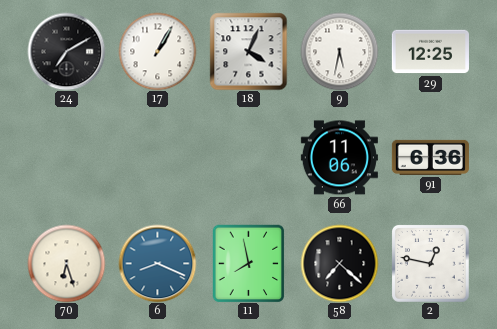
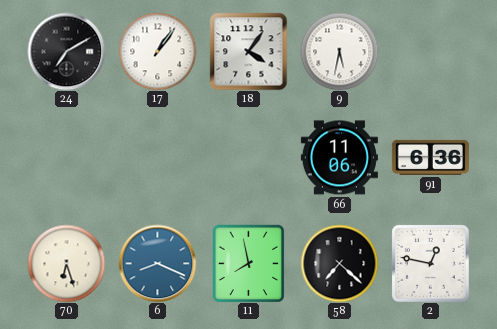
17: 1:05 -> 1:06 (157, 51)
18: 4:04 -> 4:06 (248, 51)
29: 12:25 -> none (430, 52)
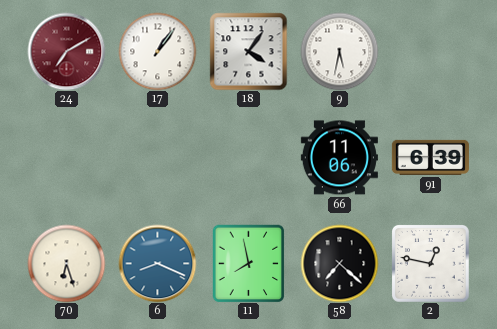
24 dial: black -> burgundy (66, 51)
91: 6:36 -> 6:39 (430, 157)
